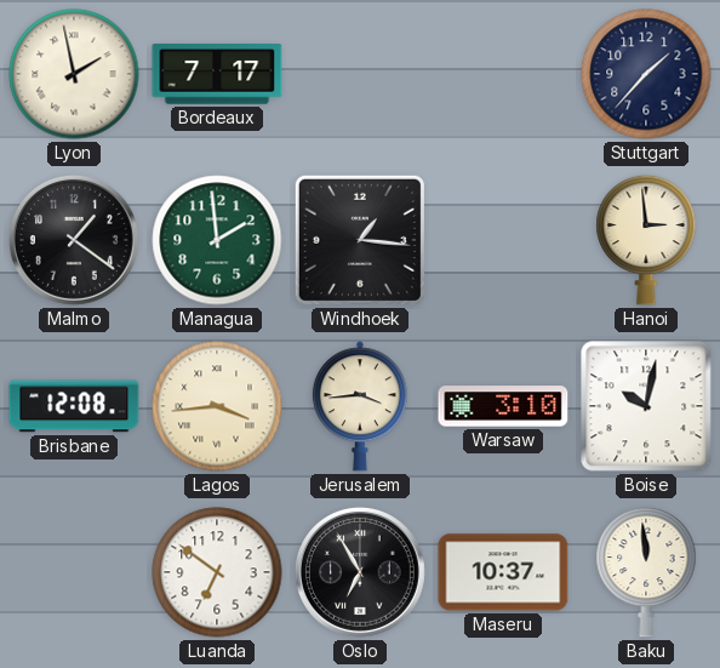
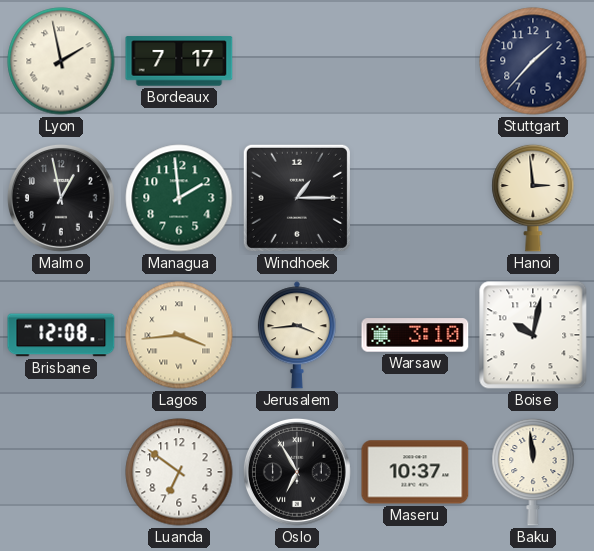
Malmo: 1:21 -> 12:58 (61, 198)
Windhoek: 1:16 -> 1:15 (297, 198)
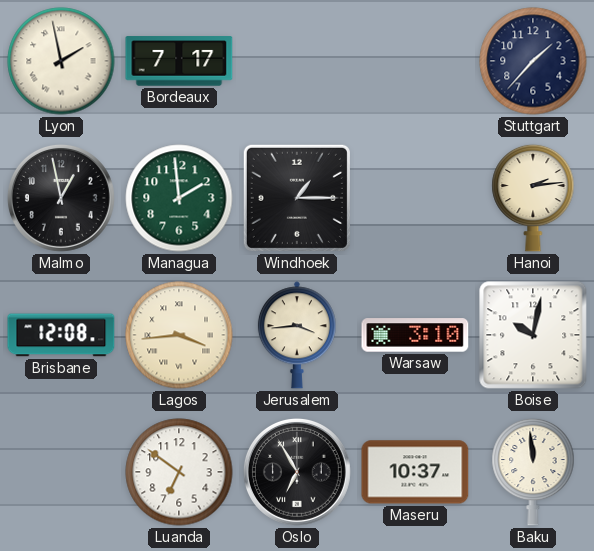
Hanoi: 2:59 -> 2:14 (533, 198)
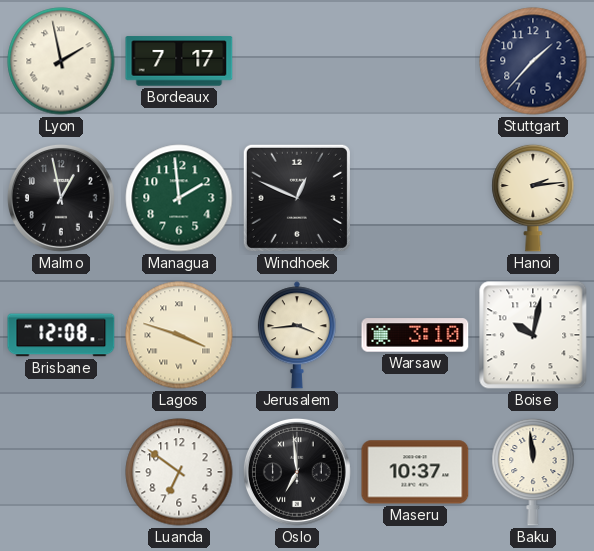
Windhoek: 1:15 -> 12:49 (297, 198)
Lagos: 3:44 -> 3:48 (179, 335)
Oslo: 6:55 -> 6:59 (297, 472)
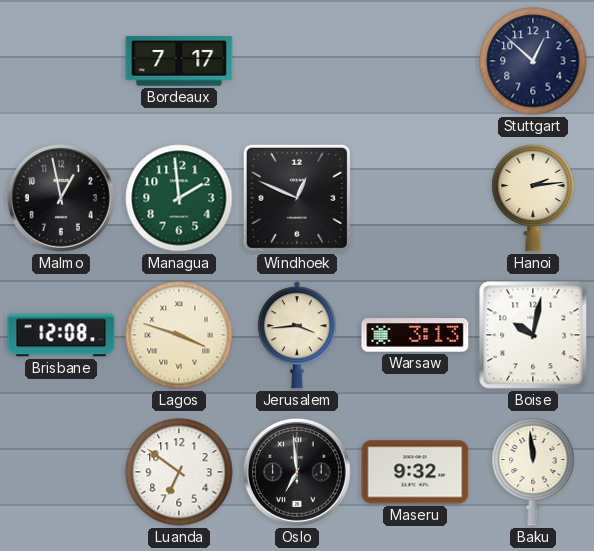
Lyon: 1:58 -> none (61, 61)
Stuttgart: 1:37 -> 12:52 (533, 61)
Warsaw: 3:10 -> 3:13 (415, 335)
Maseru: 10:37 -> 9:32 (415, 472)
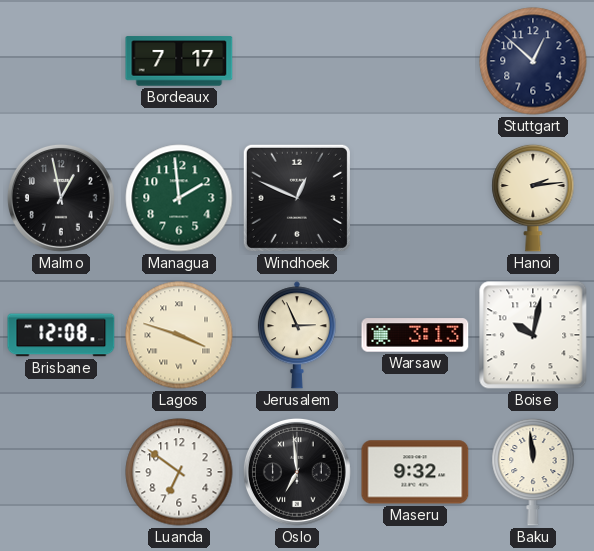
Jerusalem: 3:44 -> 2:56 (297, 335)
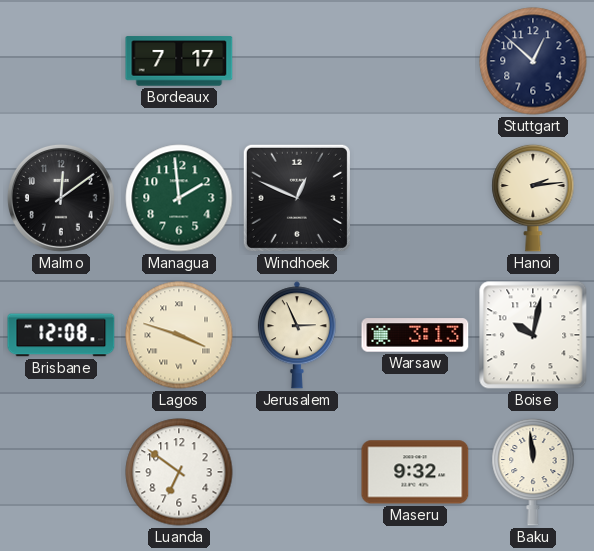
Malmo: 12:58 -> 12:09 (61, 198)
Oslo: 6:59 -> none (297, 472)
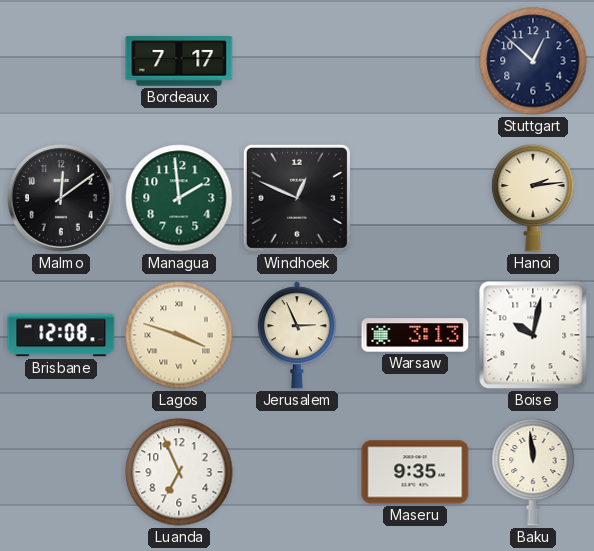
Luanda: 6:51 -> 6:56 (179, 472)
Maseru: 9:32 -> 9:35 (415, 472)
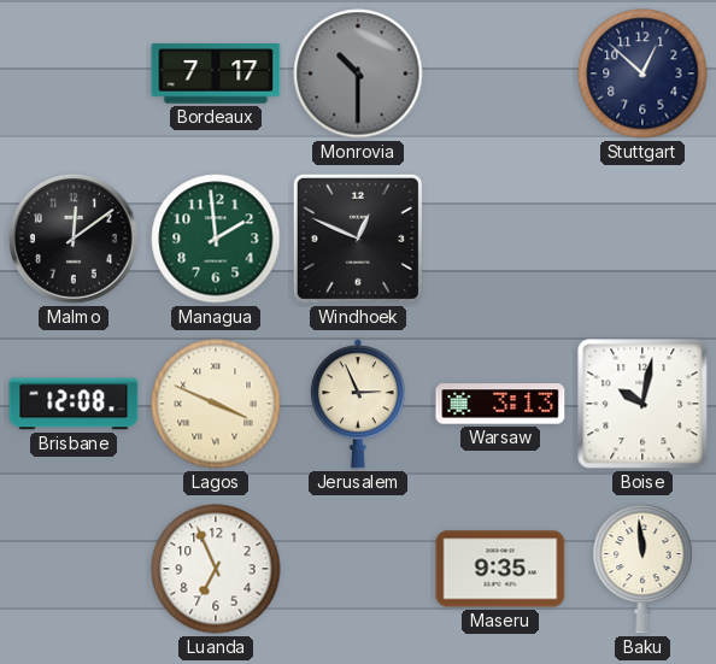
Monrovia: none -> 10:30 (358, 74)
Hanoi: 2:14 -> none (533, 198)
Lagos: 3:48 -> 3:49 (216, 404)
